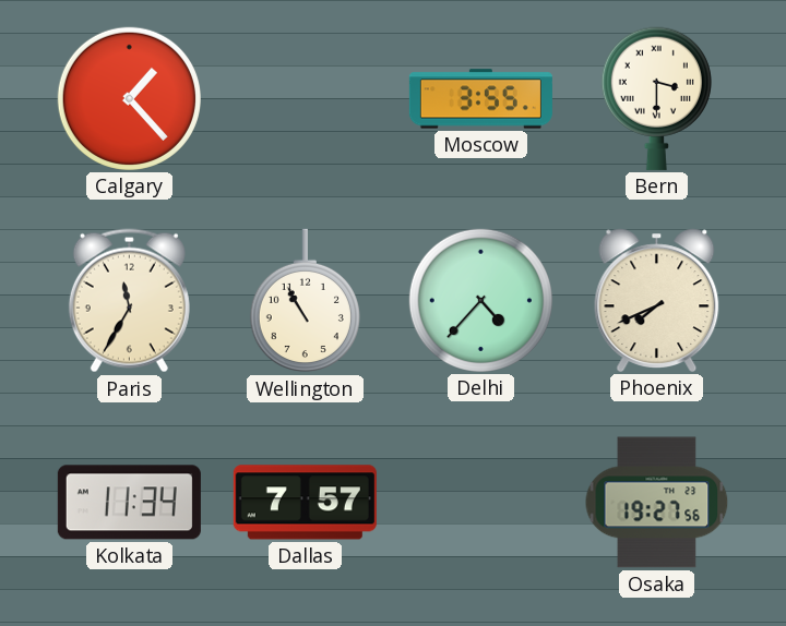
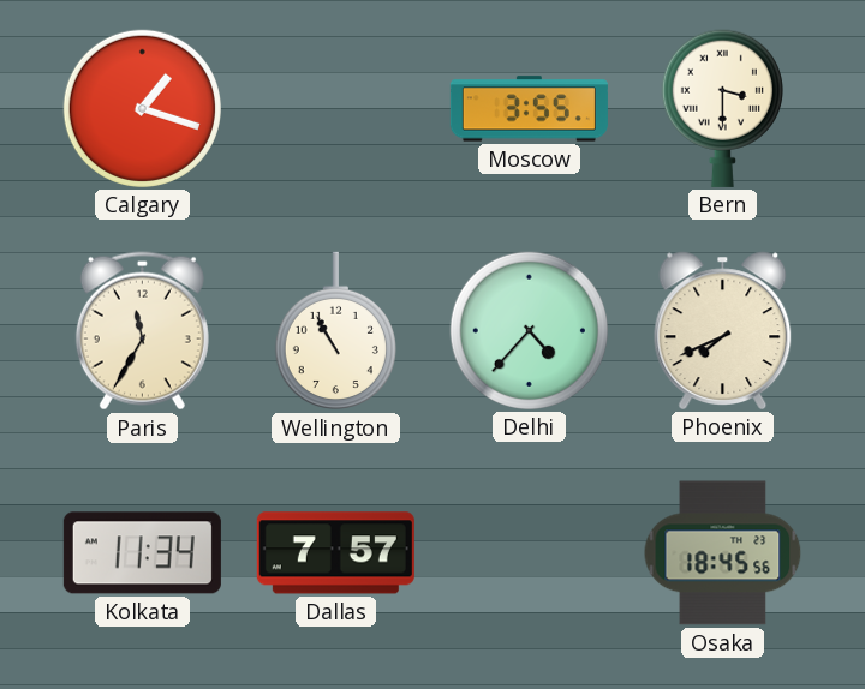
Calgary: 1:23 -> 1:18 (142, 108)
Osaka: 19:27 -> 18:45 (723, 553)
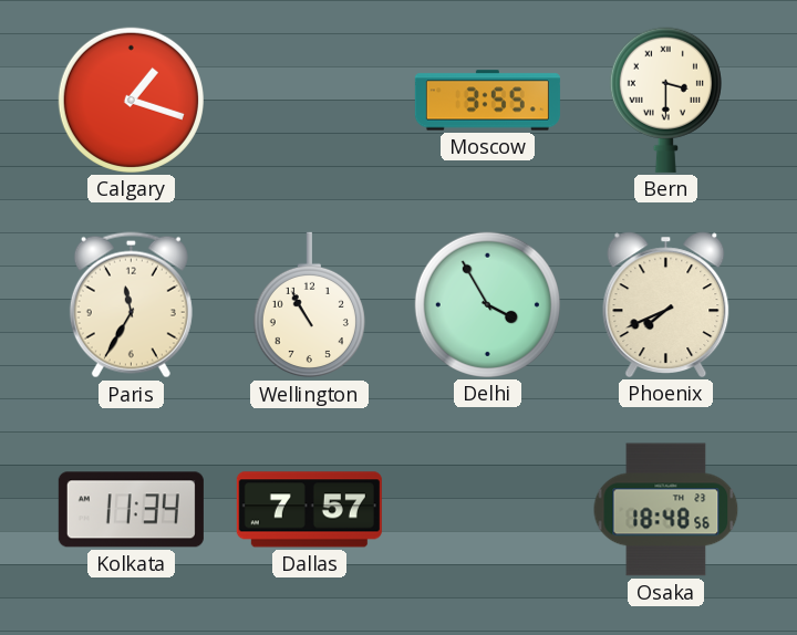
Delhi: 4:37 -> 3:55 (487, 304)
Osaka: 18:45 -> 18:48 (666, 510)
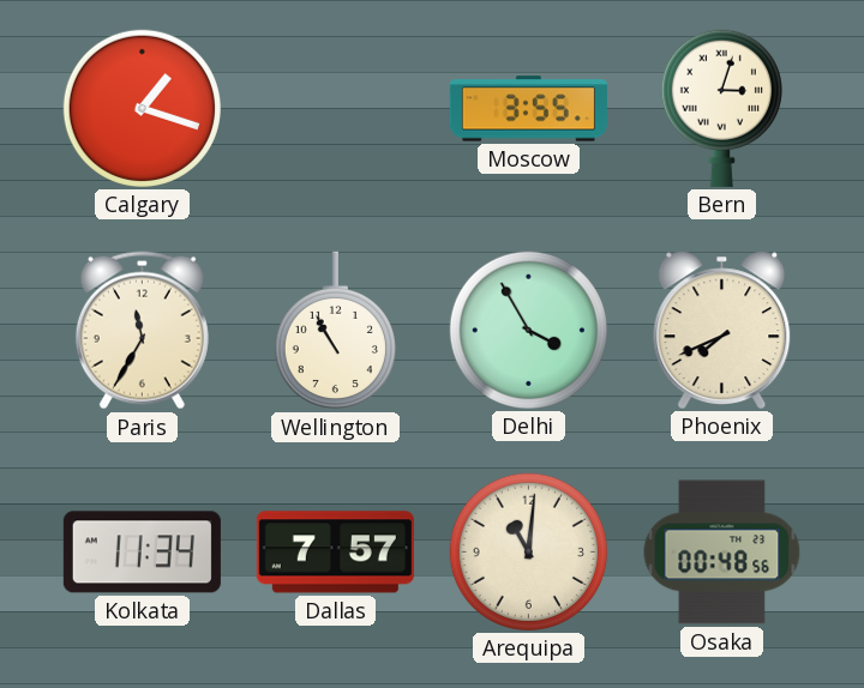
Bern: 3:30 -> 3:03 (721, 108)
Arequipa: none -> 11:01 (528, 551)
Osaka: 18:48 -> 00:48 (722, 553)
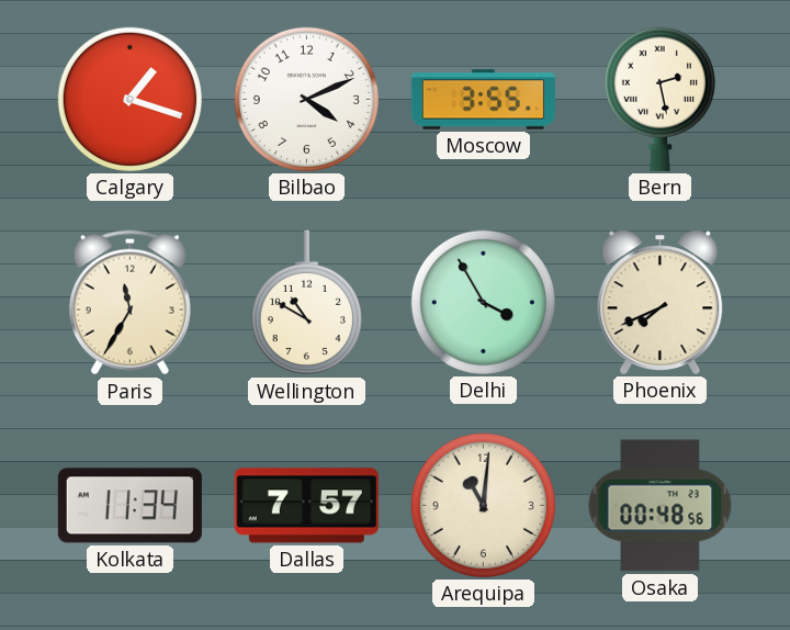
Bilbao: none -> 4:11 (306, 99)
Bern: 3:03 -> 2:28 (659, 99)
Wellington: 10:55 -> 10:50 (306, 303)
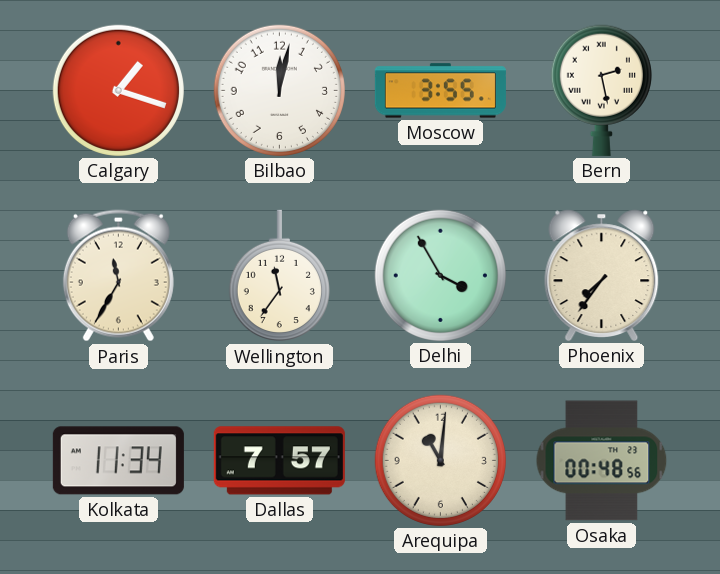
Bilbao: 4:11 -> 12:02 (279, 90)
Wellington: 10:50 -> 11:36 (279, 276)
Phoenix: 7:41 -> 7:36 (602, 275)
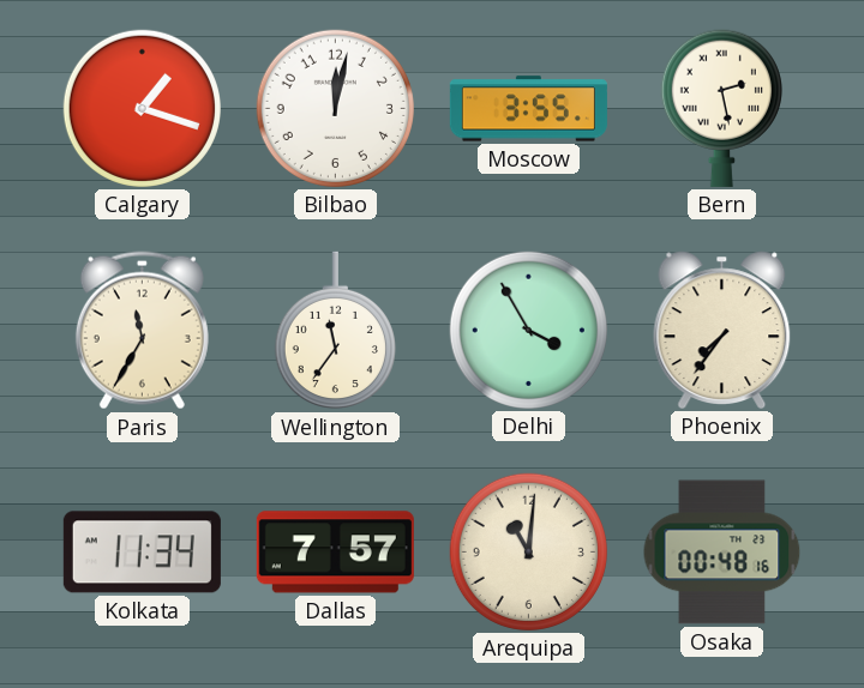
Osaka: 00:48:56 -> 00:48:16 (722, 553)
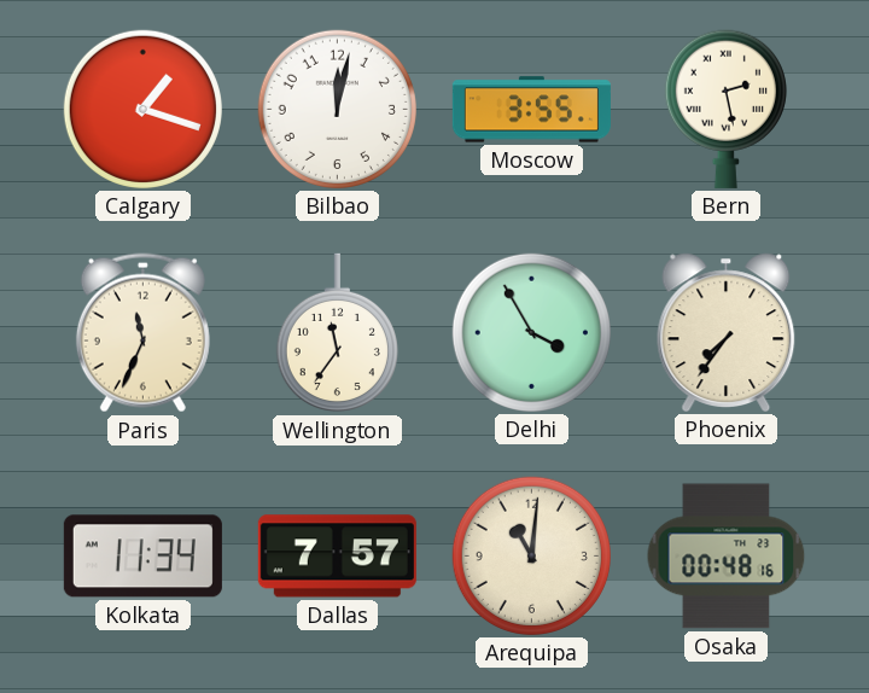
Paris: 11:35 -> 11:34 (142, 333)
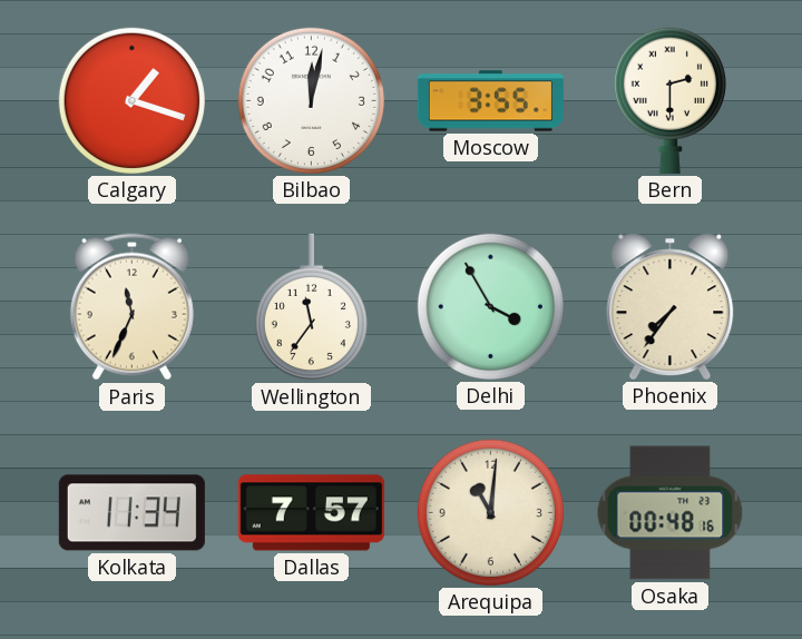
Bern: 2:28 -> 2:30 (669, 100)
